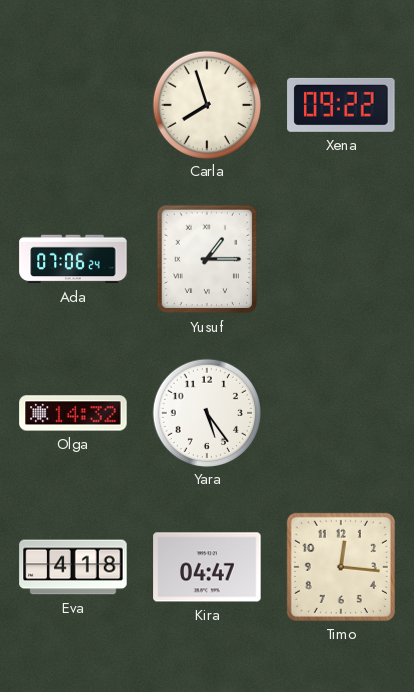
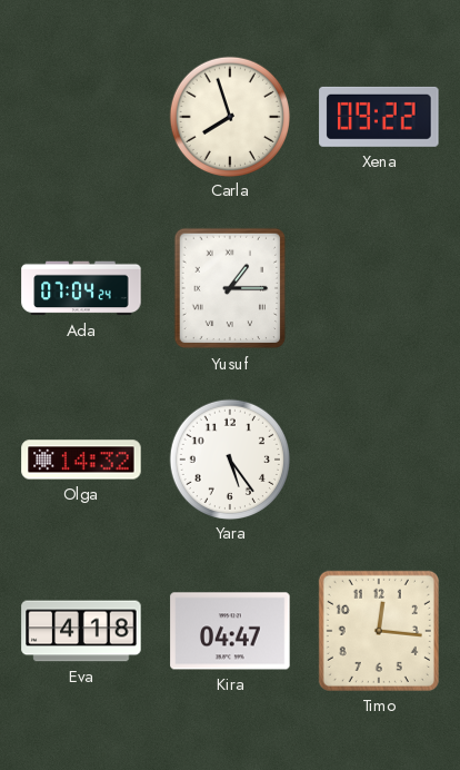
Ada: 07:06 -> 07:04 (81, 288)
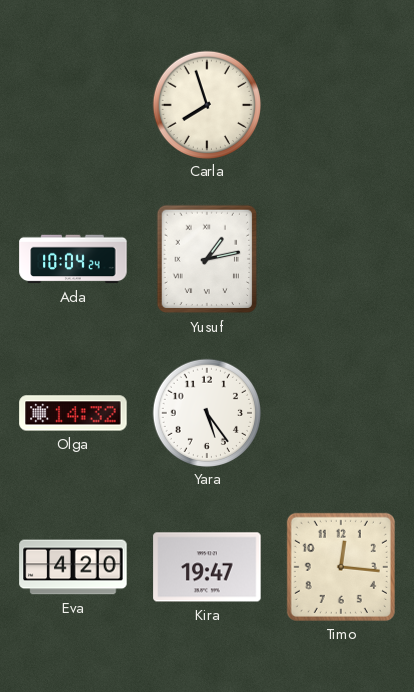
Xena: 09:22 -> none (379, 117)
Ada: 07:04 -> 10:04 (73, 259)
Yusuf: 1:15 -> 1:13 (207, 259)
Eva: 4:18 -> 4:20 (73, 567)
Kira: 04:47 -> 19:47 (207, 567)
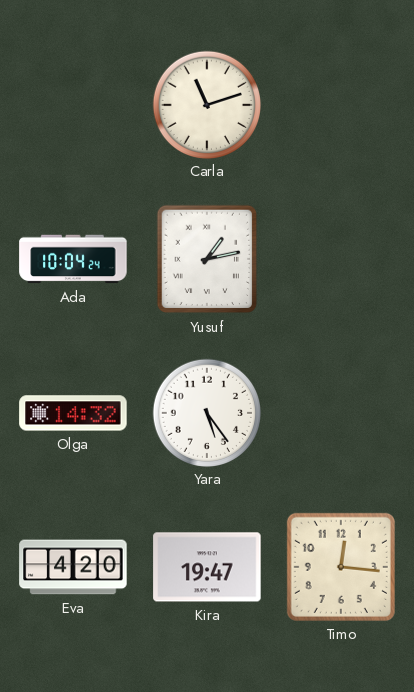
Carla: 7:57 -> 11:12 (206, 104)
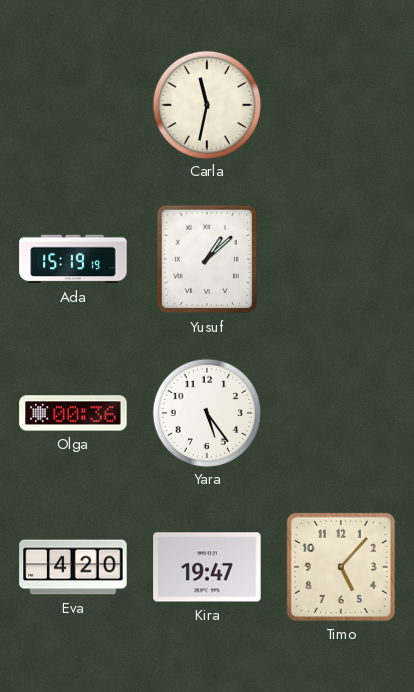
Carla: 11:12 -> 11:32 (206, 104)
Ada: 10:04 -> 15:19 (73, 259)
Yusuf: 1:13 -> 1:08 (207, 259)
Olga: 14:32 -> 00:36 (73, 413)
Timo: 12:16 -> 5:07 (341, 567)
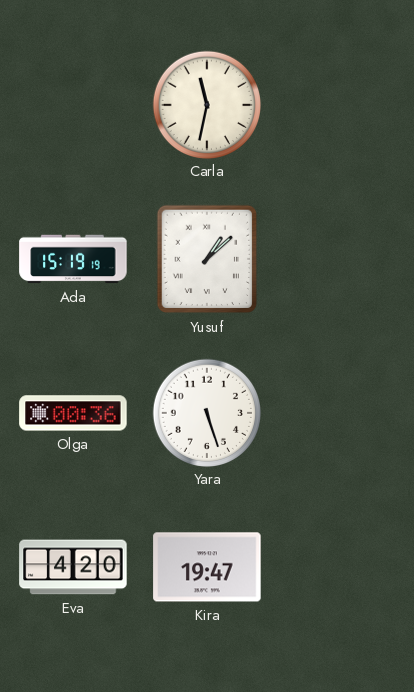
Yara: 5:24 -> 5:27 (206, 412)
Timo: 5:07 -> none (341, 567)
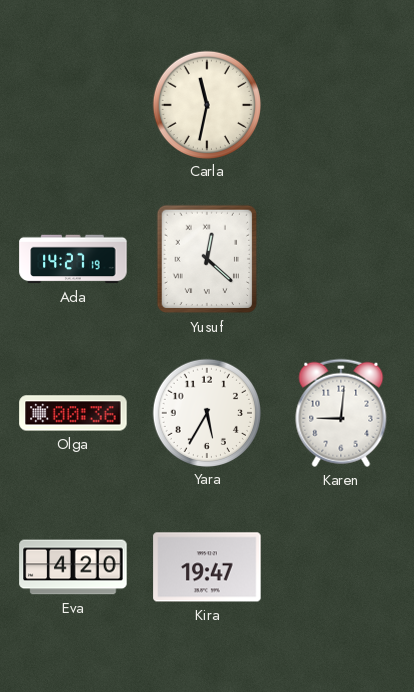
Ada: 15:19 -> 14:27 (73, 259)
Yusuf: 1:08 -> 12:22 (207, 259)
Yara: 5:27 -> 5:35 (206, 412)
Karen: none -> 9:01 (341, 413)
